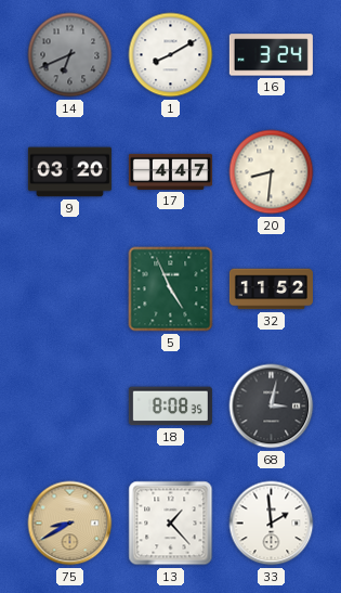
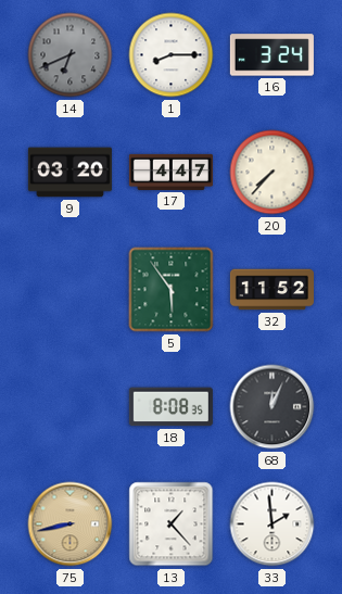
1: 8:10 -> 8:15 (172, 55)
20: 8:31 -> 7:37 (273, 173)
5: 4:56 -> 5:54 (172, 290)
68: 3:02 -> 12:04 (273, 407)
75: 8:40 -> 8:43 (71, 525)
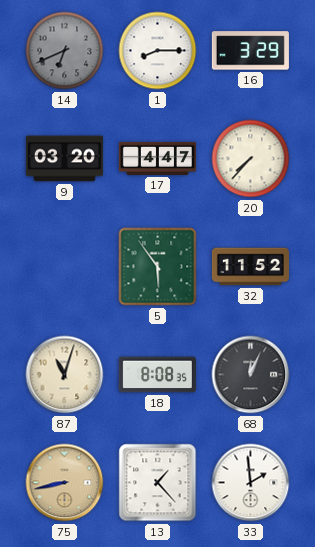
16: 3:24 -> 3:29 (250, 51)
87: none -> 11:03 (65, 375)
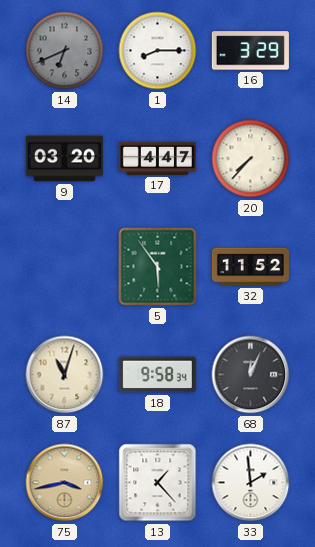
18: 8:08 -> 9:58 (157, 375)
75: 8:43 -> 3:43 (65, 483)
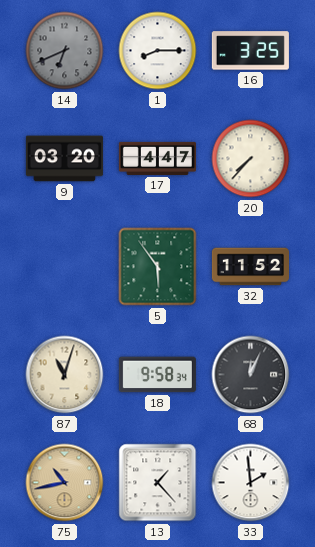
16: 3:29 -> 3:25 (250, 51)
75: 3:43 -> 10:43 (65, 483)
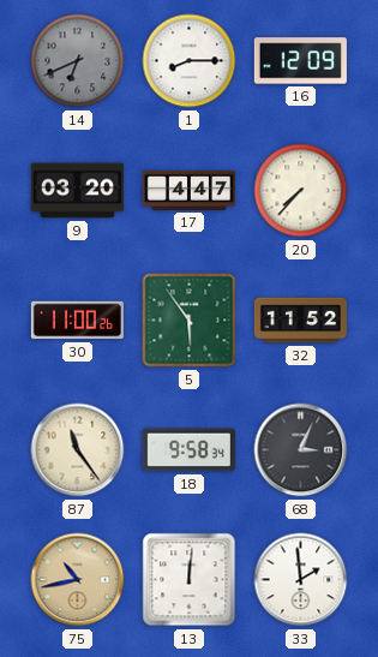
16: 3:25 -> 12:09 (300, 61)
30: none -> 11:00 (77, 321)
87: 11:03 -> 11:24 (78, 450)
68: 12:04 -> 3:04 (301, 450)
13: 1:23 -> 12:01 (190, 580)
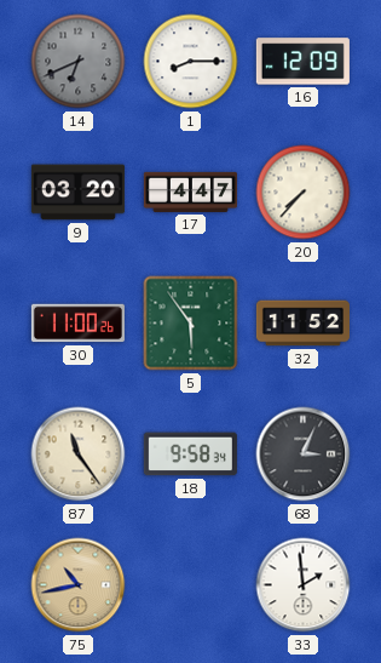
13: 12:01 -> none (190, 580)
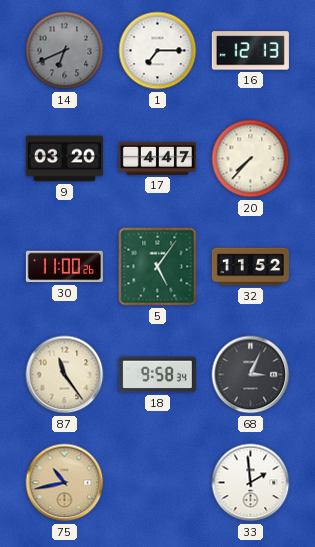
1: 8:15 -> 7:15 (158, 51)
16: 12:09 -> 12:13 (250, 51)
5: 5:54 -> 5:06 (158, 267)
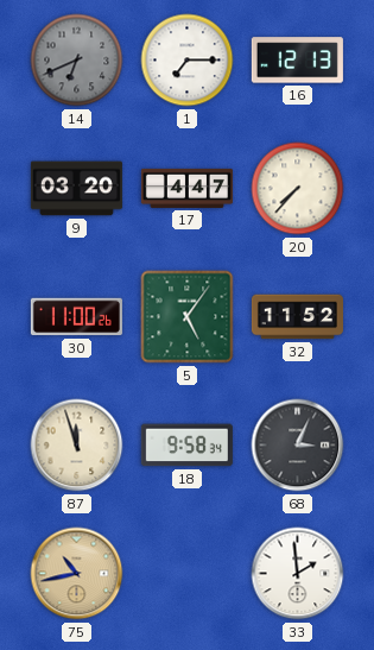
87: 11:24 -> 11:57 (77, 446)
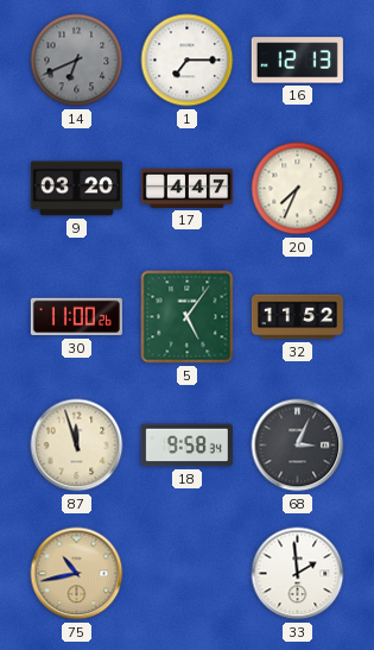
20: 7:37 -> 7:34 (298, 189)
